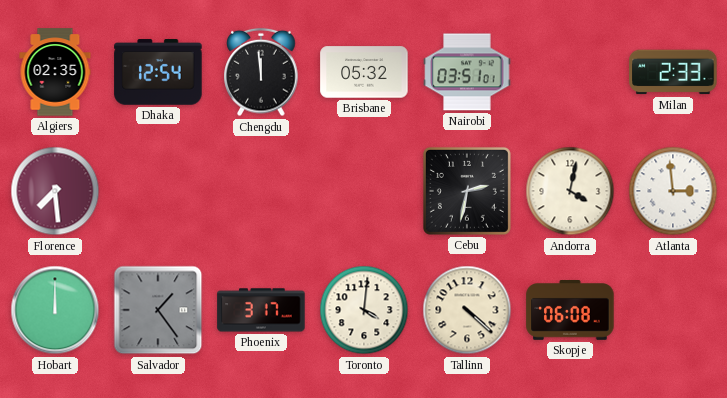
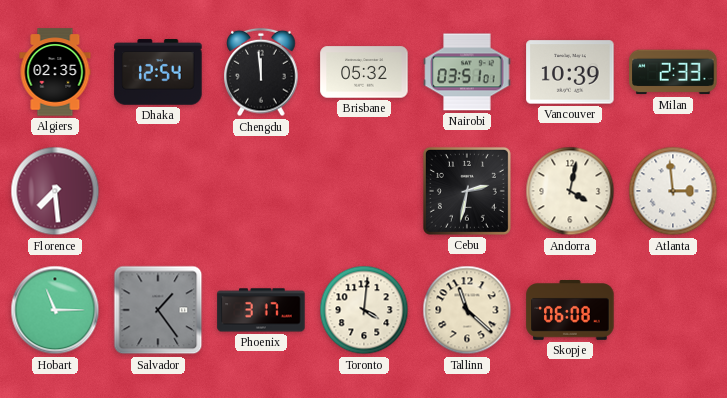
Vancouver: none -> 10:39 (570, 72)
Hobart: 12:00 -> 11:15 (55, 310)
Tallinn: 4:22 -> 11:22 (467, 310)
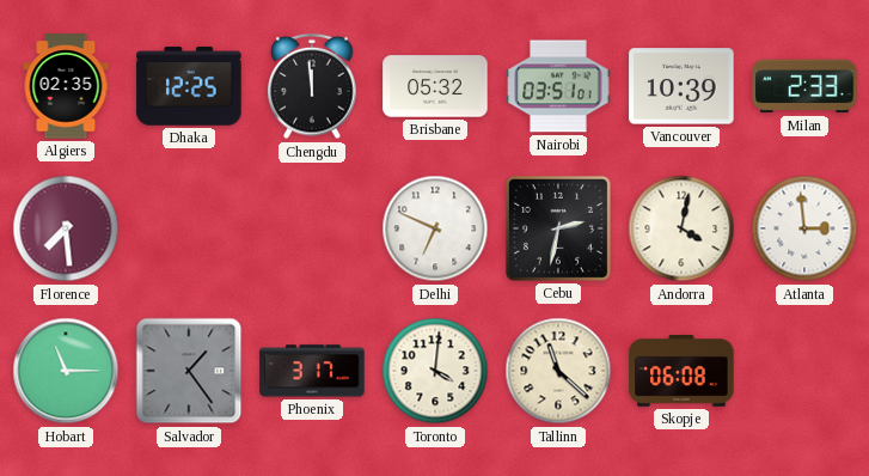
Dhaka: 12:54 -> 12:25 (189, 86)
Delhi: none -> 6:49 (435, 228)
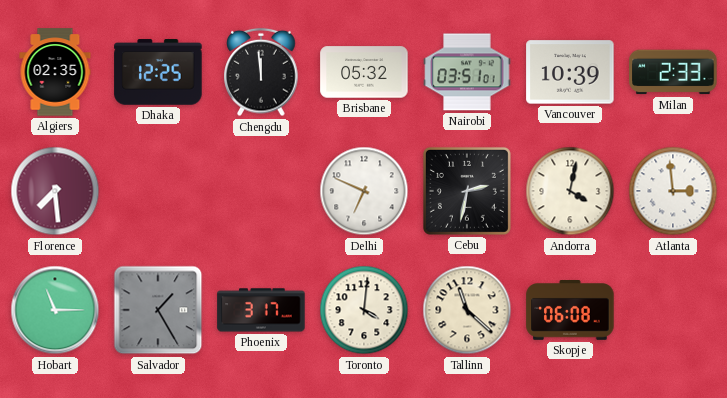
Salvador: 1:24 -> 1:25 (158, 310)
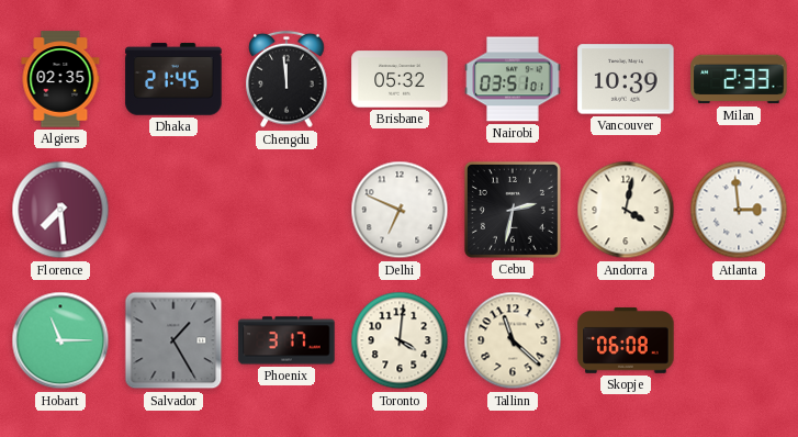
Dhaka: 12:25 -> 21:45 (173, 79)
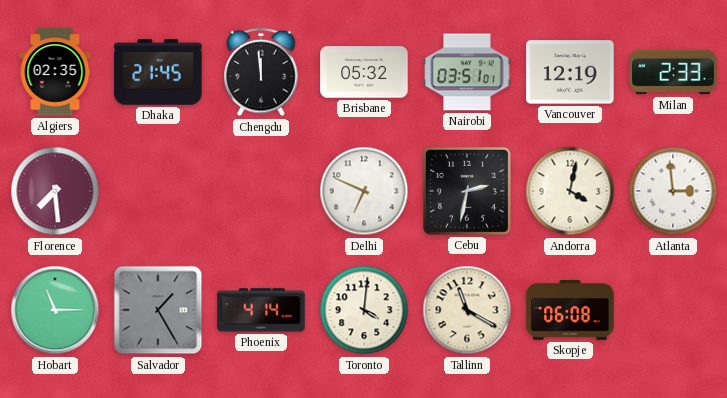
Vancouver: 10:39 -> 12:19 (570, 72)
Phoenix: 3:17 -> 4:14 (261, 310)
Tallinn: 11:22 -> 11:20 (467, 310)
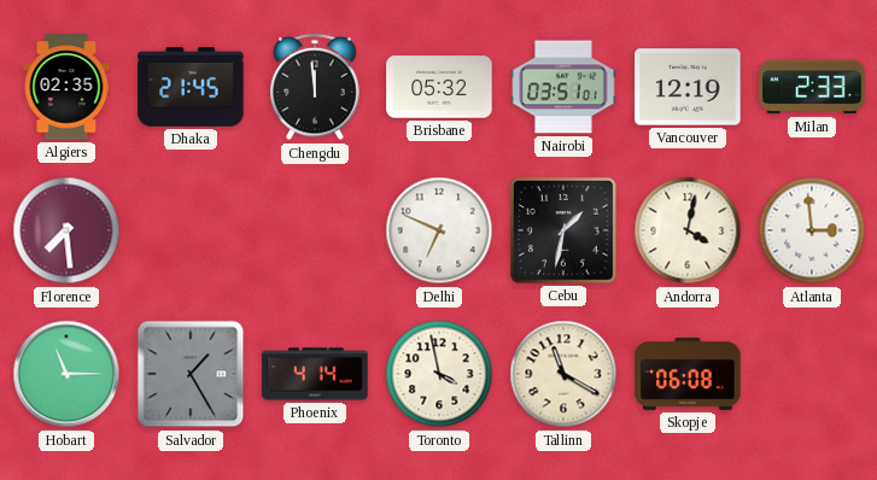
Cebu: 2:32 -> 1:32 (563, 230)
Toronto: 4:01 -> 3:58 (439, 374)
